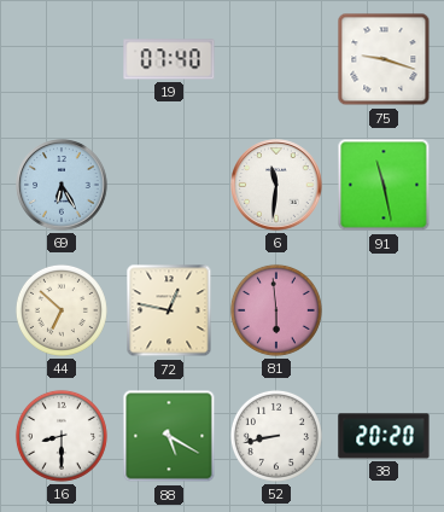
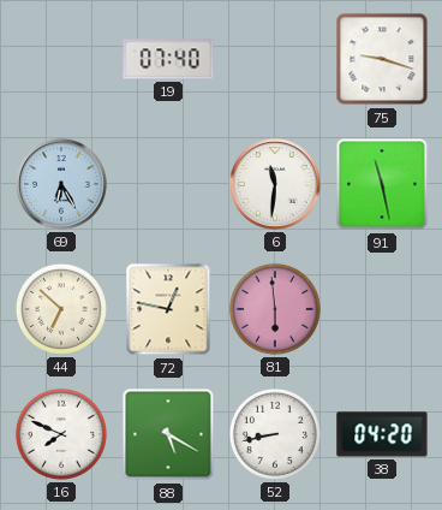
16: 8:30 -> 7:49 (61, 434)
38: 20:20 -> 04:20 (382, 434)
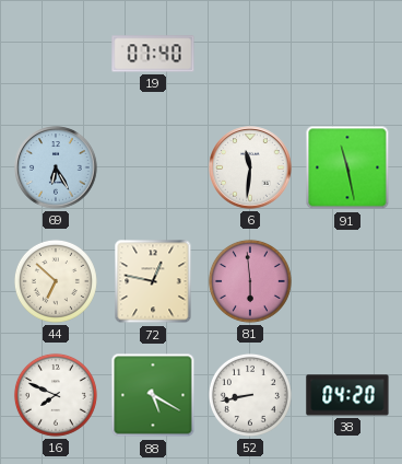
75: 9:18 -> none (382, 59)
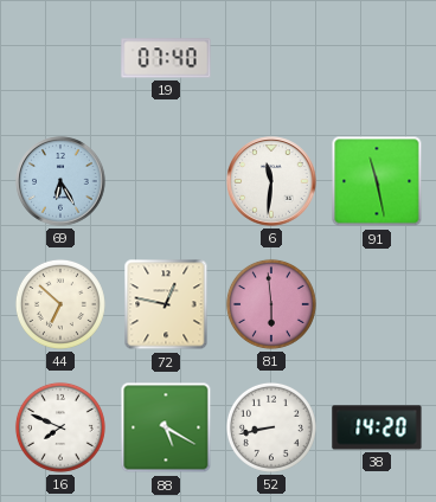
38: 04:20 -> 14:20 (377, 427)
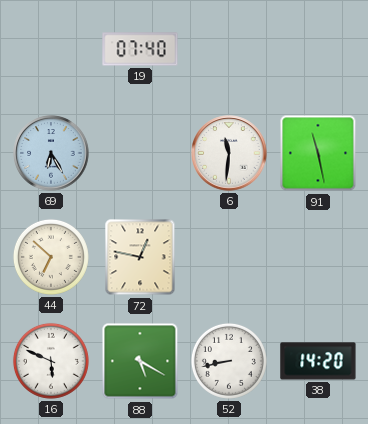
81: 5:59 -> none (271, 304)
16: 7:49 -> 5:49 (51, 361)
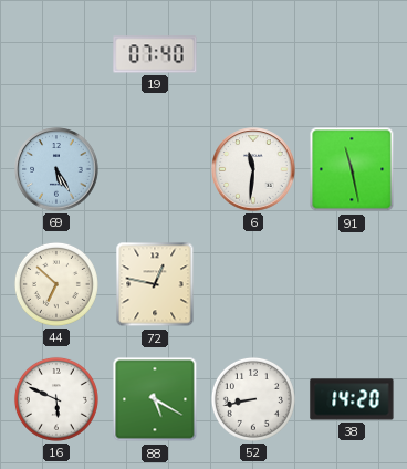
69: 6:25 -> 5:25 (56, 169)
